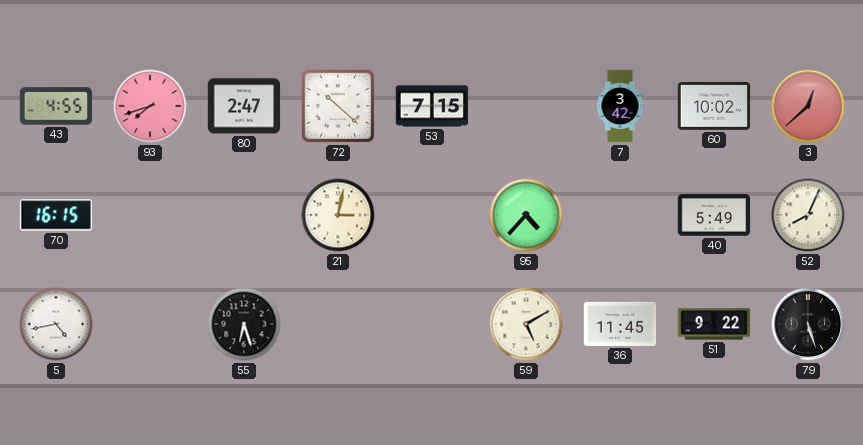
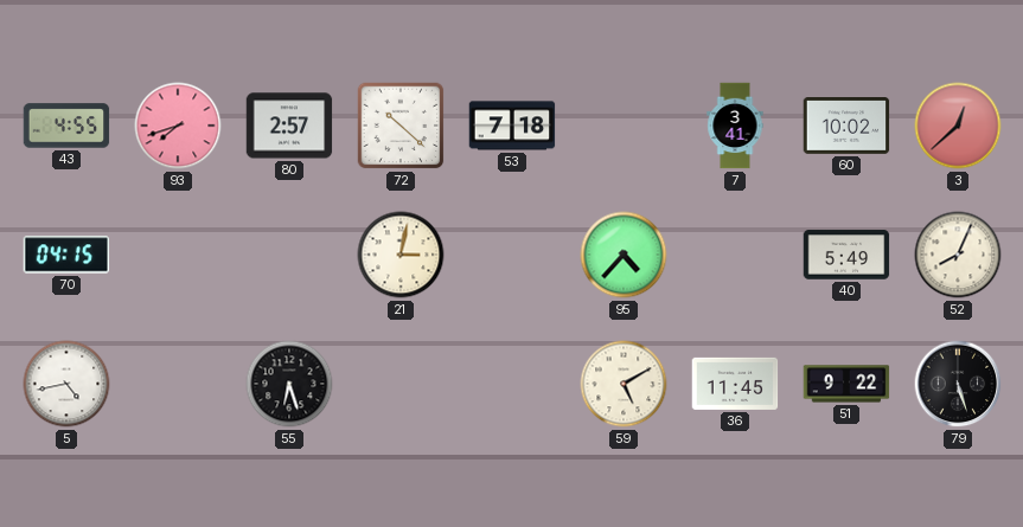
80: 2:47 -> 2:57 (289, 126)
53: 7:15 -> 7:18 (512, 126)
7: 3:42 -> 3:41 (735, 126)
70: 16:15 -> 04:15 (66, 255)
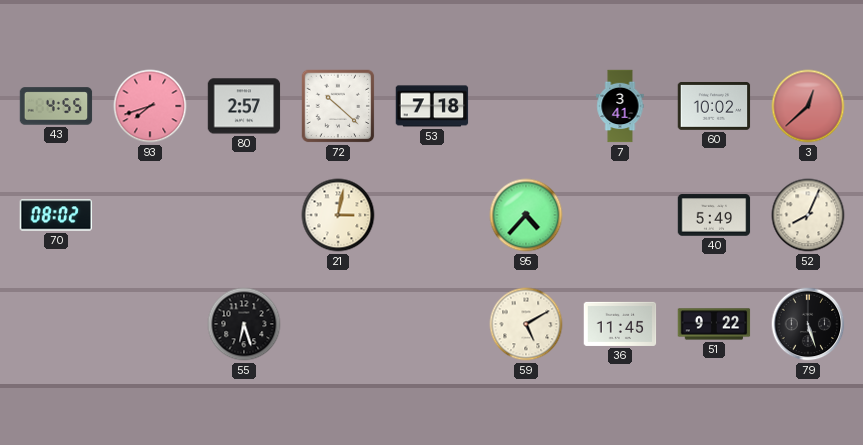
70: 04:15 -> 08:02 (56, 215)
5: 4:43 -> none (66, 384)
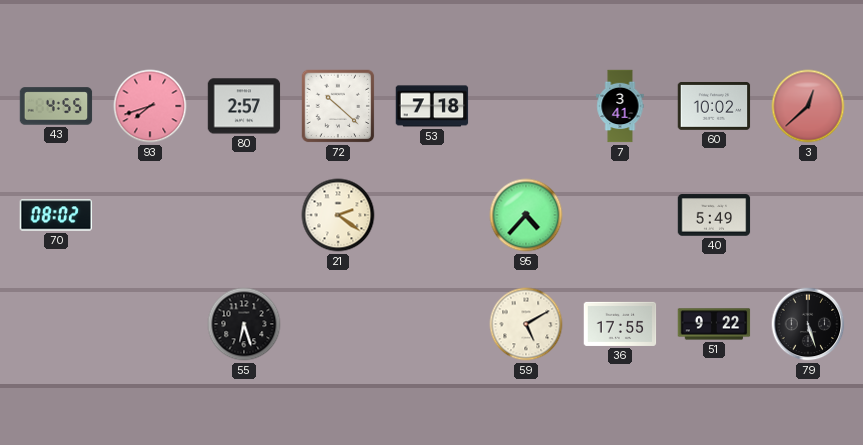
21: 3:02 -> 2:21 (338, 215)
52: 8:04 -> none (808, 215)
36: 11:45 -> 17:55 (620, 324)
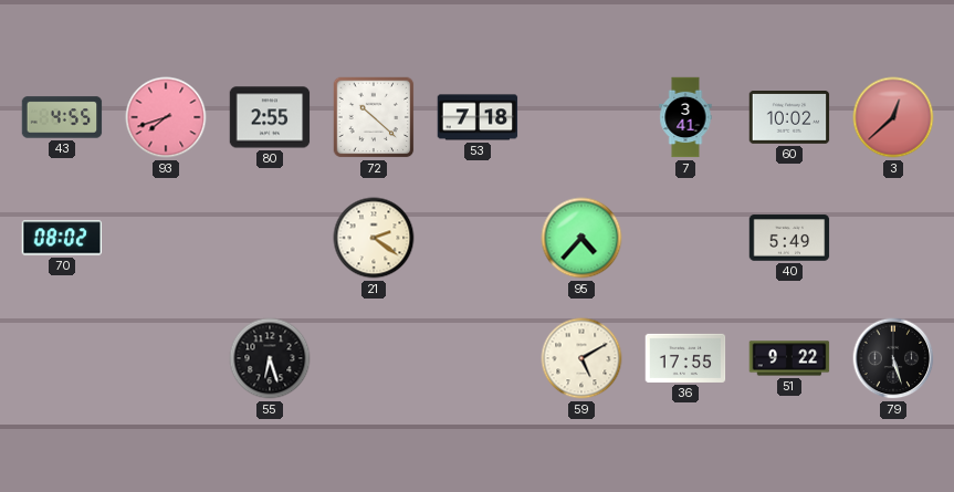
80: 2:57 -> 2:55 (270, 117)
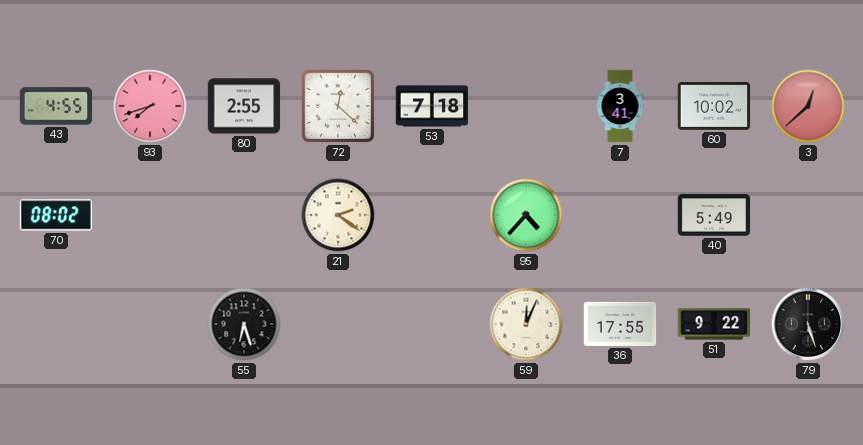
72: 10:22 -> 12:22 (338, 106)
59: 5:10 -> 12:04 (526, 324)
